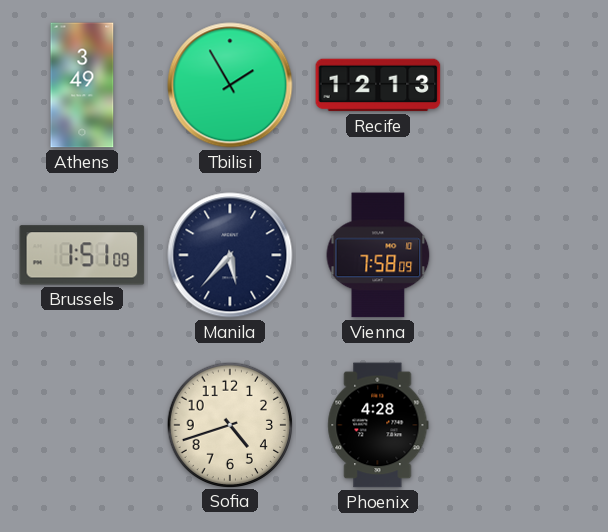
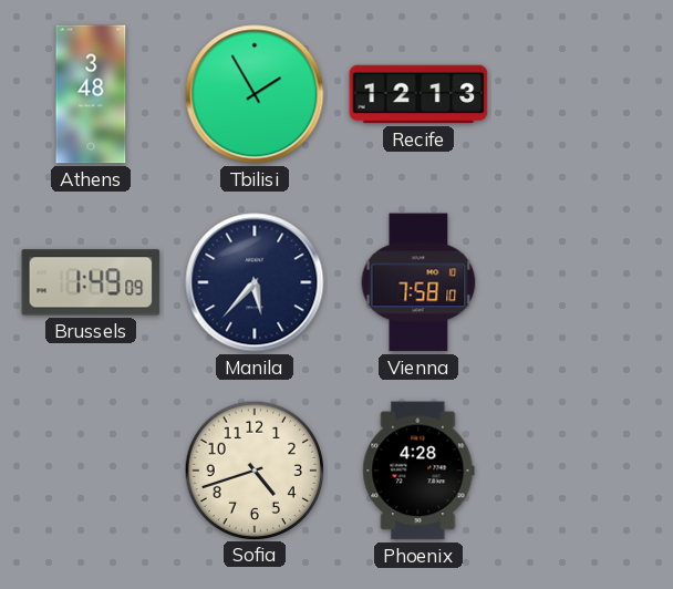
Athens: 3:49 -> 3:48 (91, 94)
Brussels: 1:51 -> 1:49 (91, 282)
Vienna: 7:58:09 -> 7:58:10 (418, 282)
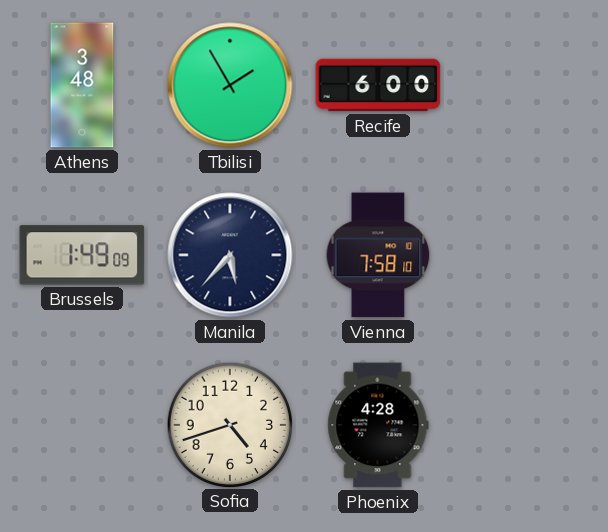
Recife: 12:13 -> 6:00 (378, 85)
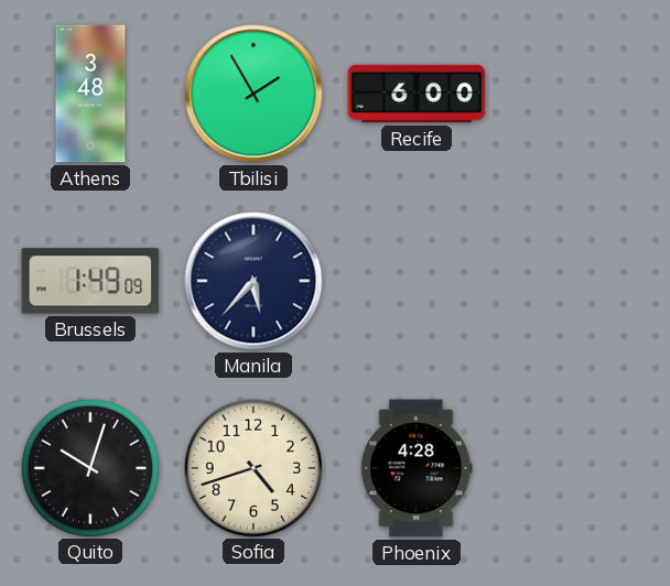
Vienna: 7:58 -> none (378, 255)
Quito: none -> 10:03 (89, 467)
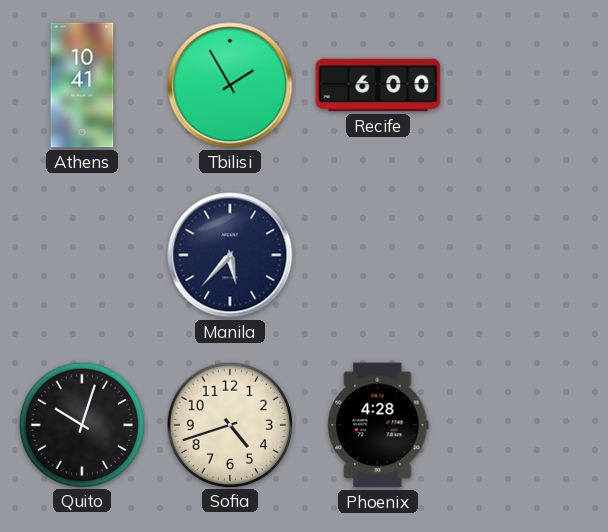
Athens: 3:48 -> 10:41 (82, 85)
Brussels: 1:49 -> none (90, 281)
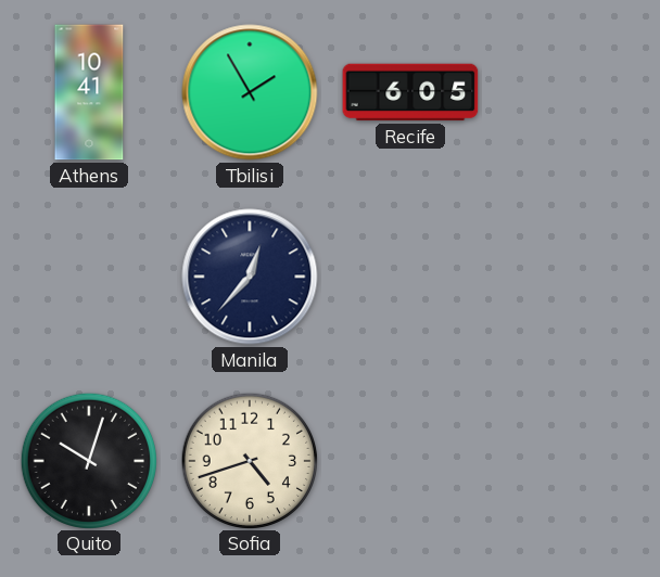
Recife: 6:00 -> 6:05 (410, 92)
Manila: 5:37 -> 12:37 (250, 277)
Phoenix: 4:28 -> none (378, 425)
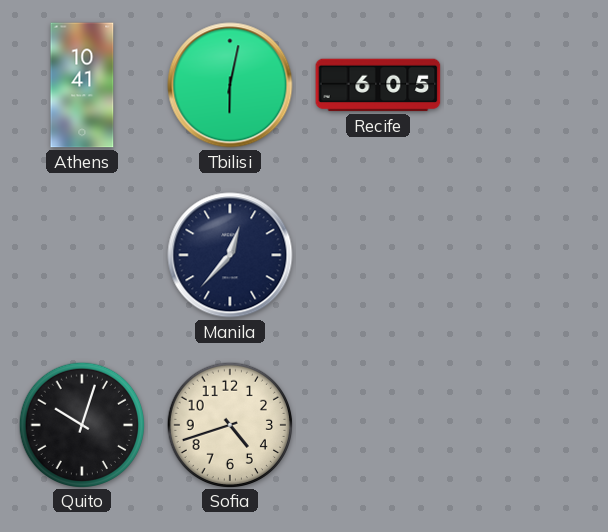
Tbilisi: 1:55 -> 6:02 (230, 85)
